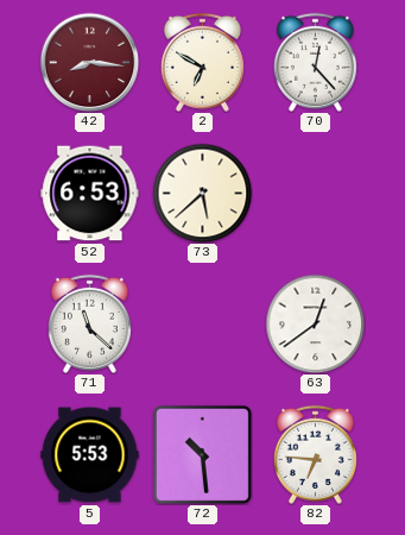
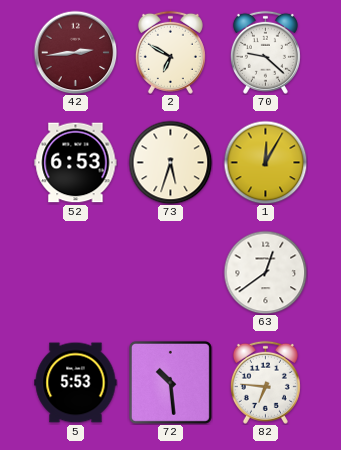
42: 8:16 -> 2:44 (75, 52)
70: 12:23 -> 9:22 (265, 52)
73: 5:38 -> 5:33 (170, 162)
1: none -> 12:05 (265, 162)
71: 11:22 -> none (89, 323)
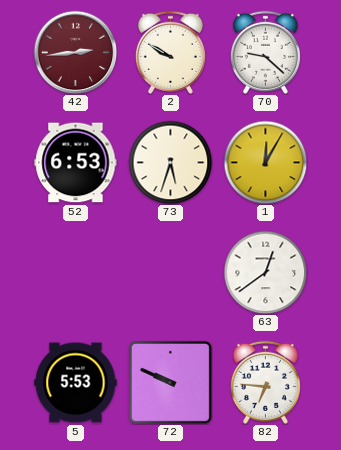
2: 6:50 -> 9:50 (170, 52)
72: 10:29 -> 9:49 (170, 382)
